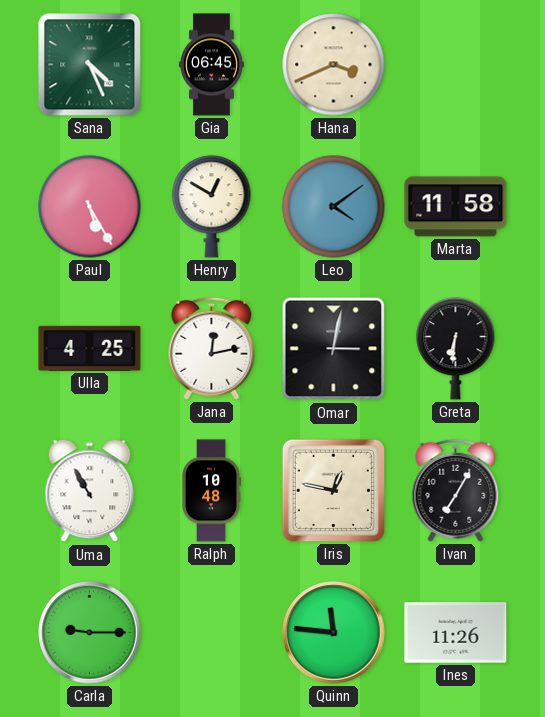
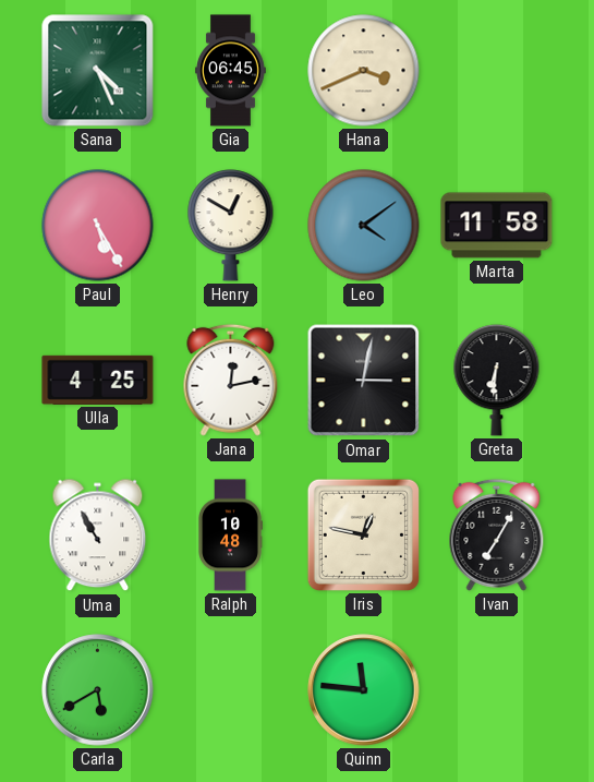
Carla: 9:15 -> 5:40 (98, 690)
Ines: 11:26 -> none (456, 633)
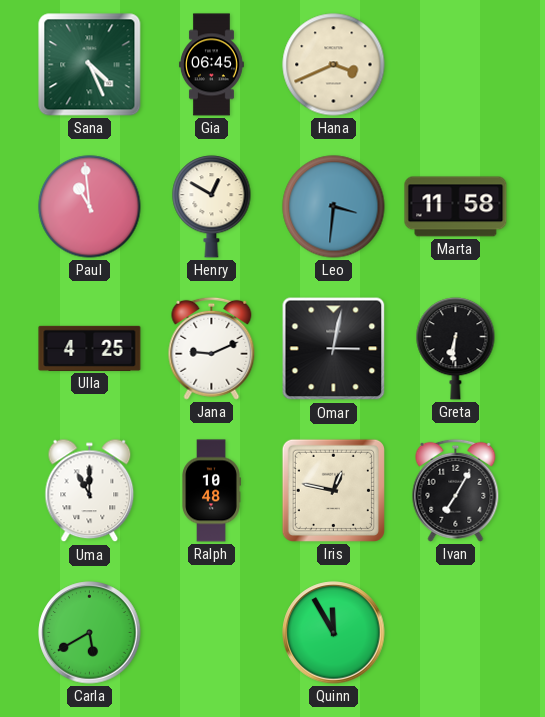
Paul: 5:25 -> 10:59 (90, 207)
Leo: 4:09 -> 3:31 (334, 207)
Jana: 12:13 -> 9:11 (212, 348)
Uma: 10:55 -> 11:00 (90, 491)
Quinn: 11:46 -> 11:55 (334, 633)
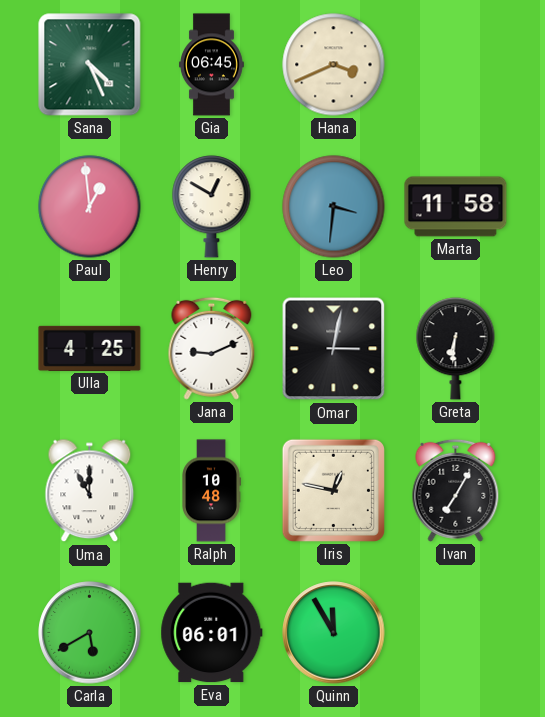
Paul: 10:59 -> 12:59 (90, 207)
Eva: none -> 06:01 (212, 633)
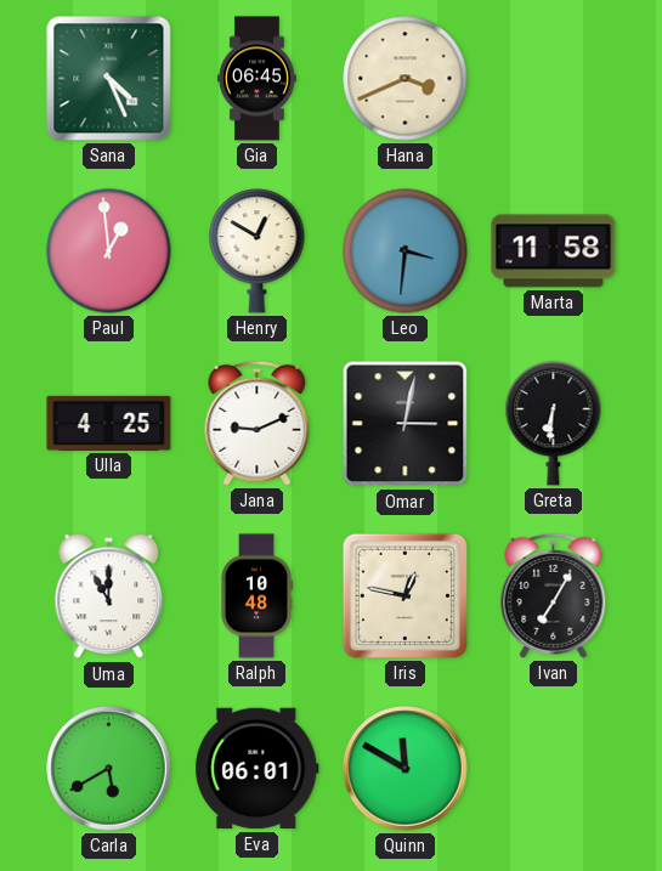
Quinn: 11:55 -> 11:50 (406, 769)
